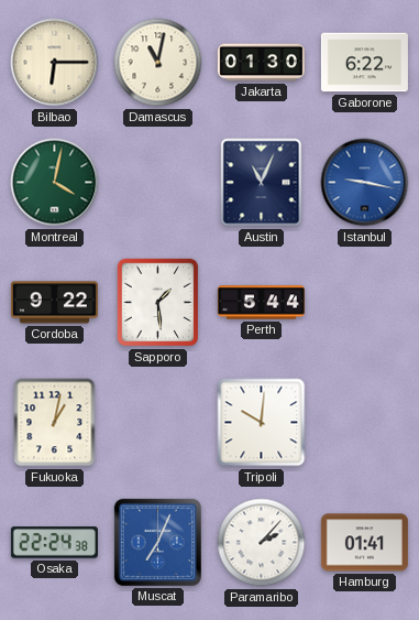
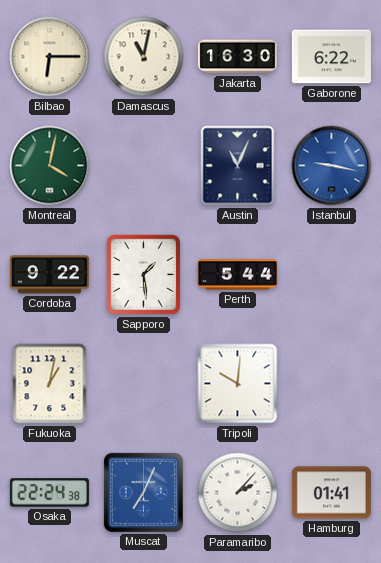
Jakarta: 01:30 -> 16:30 (237, 57)
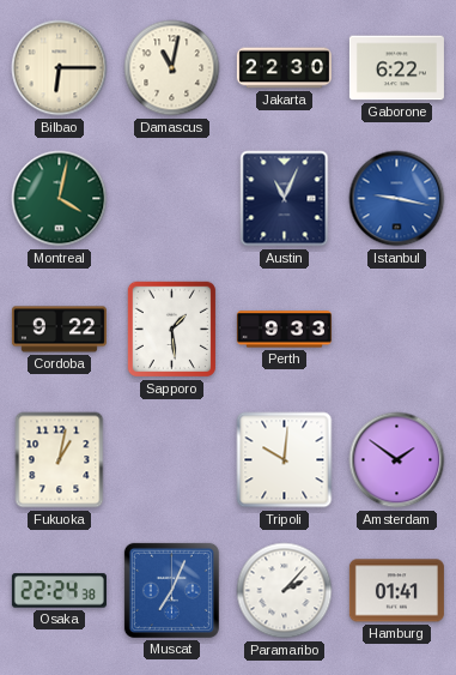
Jakarta: 16:30 -> 22:30 (284, 68)
Perth: 5:44 -> 9:33 (284, 330)
Amsterdam: none -> 1:51 (397, 460)
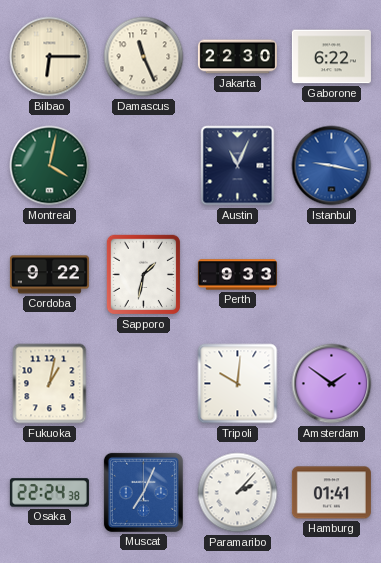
Damascus: 11:02 -> 11:26 (144, 57)
Sapporo: 1:29 -> 1:32 (144, 275)
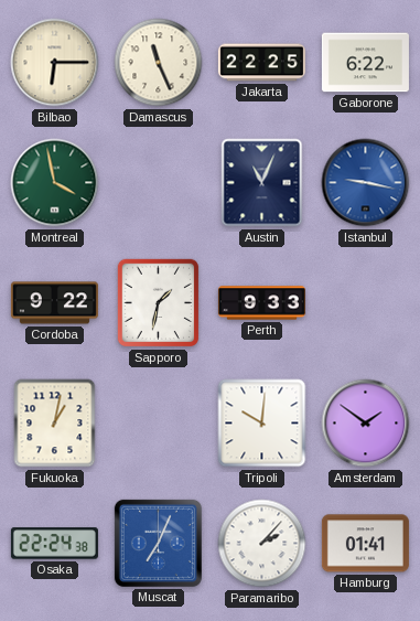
Jakarta: 22:30 -> 22:25 (261, 63)
Montreal: 4:02 -> 3:58 (55, 183)
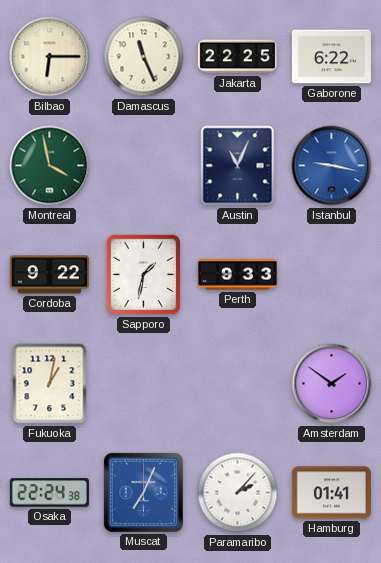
Tripoli: 10:01 -> none (262, 424)
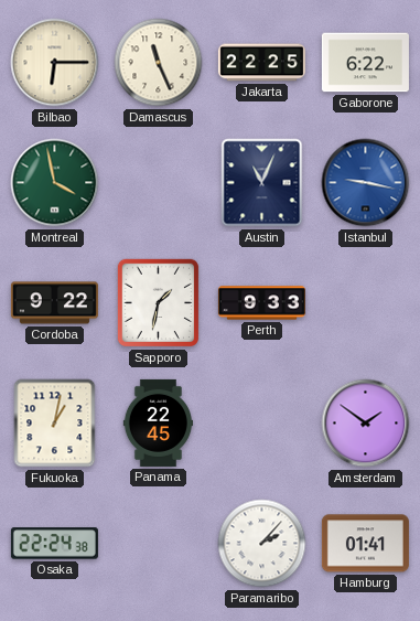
Panama: none -> 22:45 (158, 422)
Muscat: 7:04 -> none (143, 492)
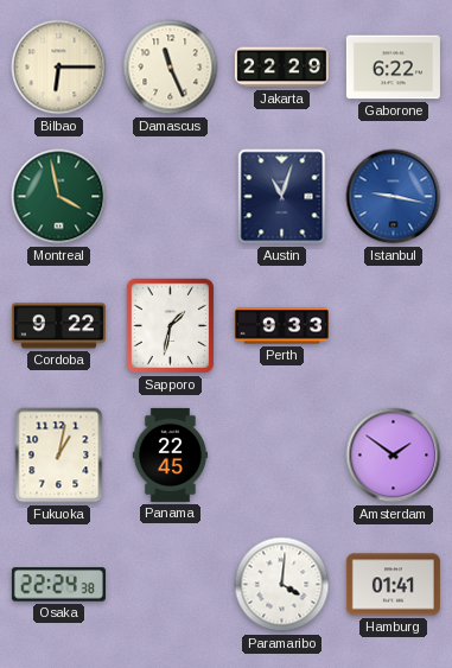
Jakarta: 22:25 -> 22:29 (281, 68)
Austin: 11:04 -> 11:03 (282, 197)
Paramaribo: 2:07 -> 4:01 (282, 585)
